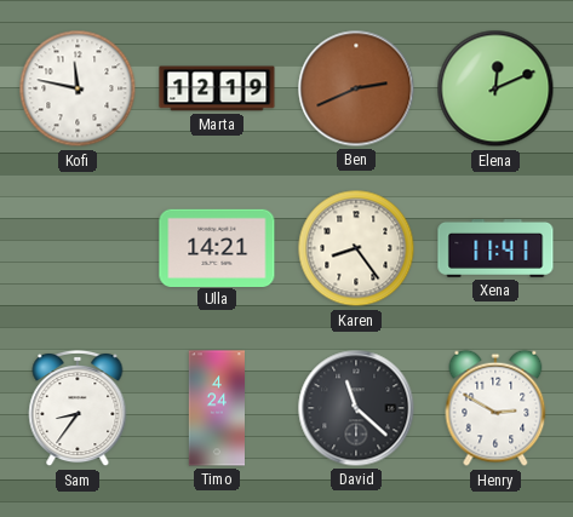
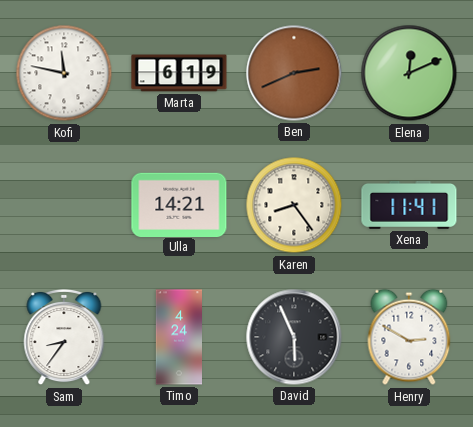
Marta: 12:19 -> 6:19 (179, 73)
David: 11:22 -> 5:56 (294, 337)
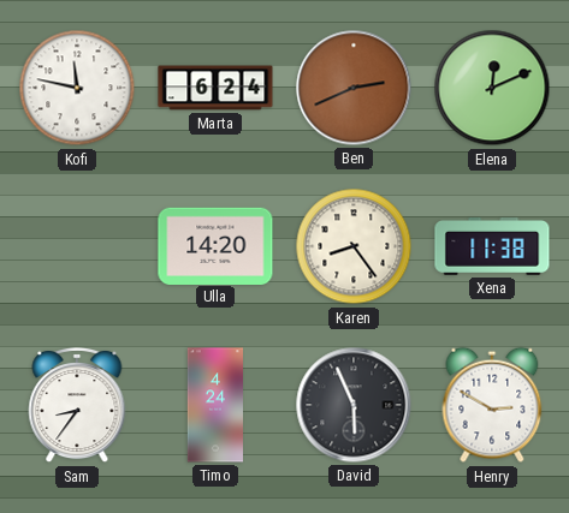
Marta: 6:19 -> 6:24 (215, 88)
Ulla: 14:21 -> 14:20 (215, 245)
Xena: 11:41 -> 11:38 (492, 246)
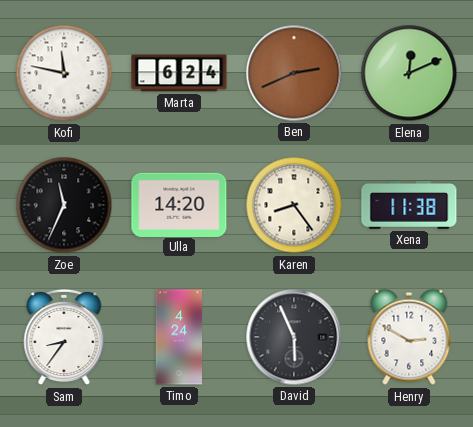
Zoe: none -> 11:34 (64, 205)
